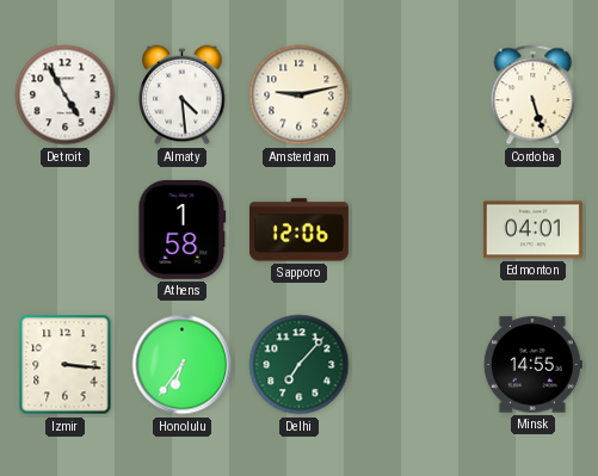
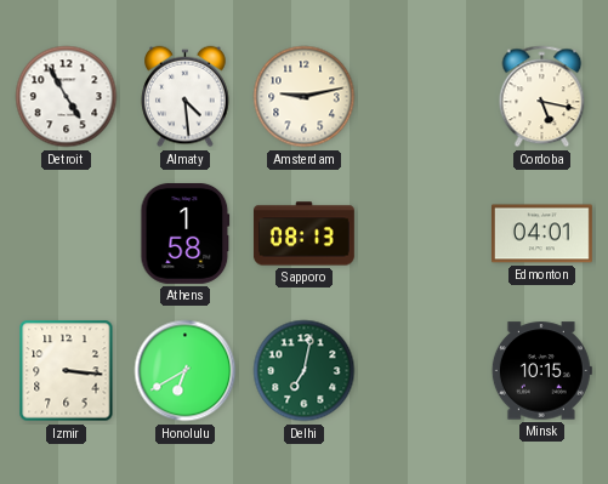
Cordoba: 5:27 -> 5:17 (542, 97)
Sapporo: 12:06 -> 08:13 (303, 234)
Honolulu: 6:36 -> 6:40 (186, 371)
Delhi: 7:07 -> 7:02 (305, 371)
Minsk: 14:55 -> 10:15 (541, 371)
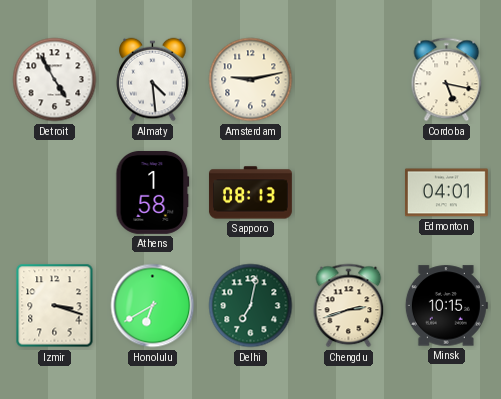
Izmir: 3:16 -> 3:18 (55, 306)
Chengdu: none -> 2:42 (349, 306)
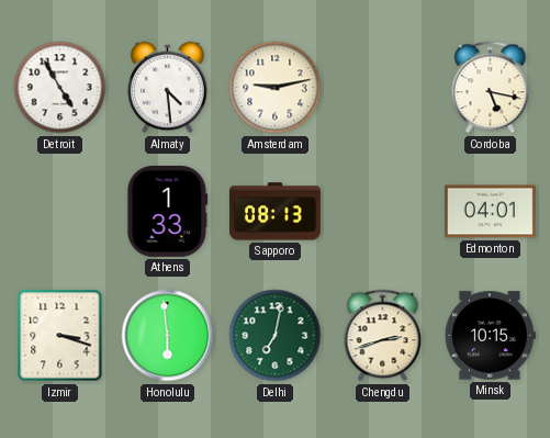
Athens: 1:58 -> 1:33 (168, 211)
Honolulu: 6:40 -> 5:59 (168, 336)
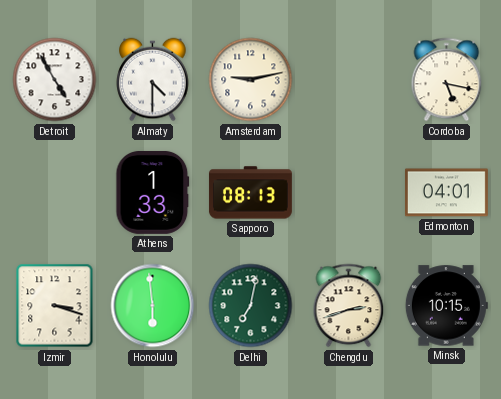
Almaty: 4:29 -> 4:30 (153, 80)
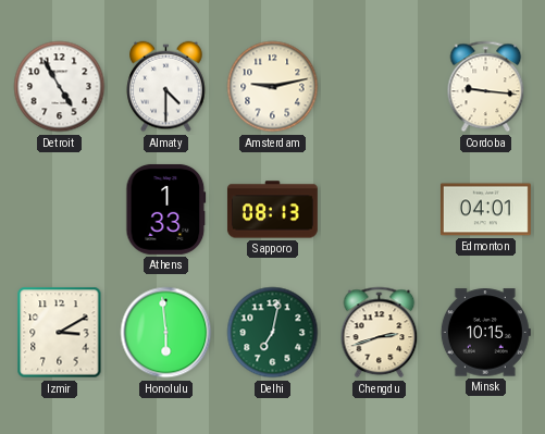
Cordoba: 5:17 -> 9:16 (486, 87)
Izmir: 3:18 -> 3:10 (60, 333)
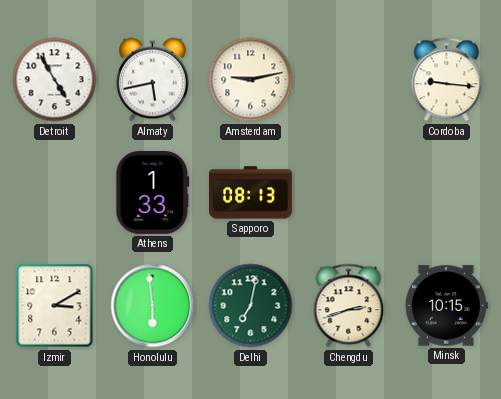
Almaty: 4:30 -> 5:43 (153, 80)
Edmonton: 04:01 -> none (485, 210)
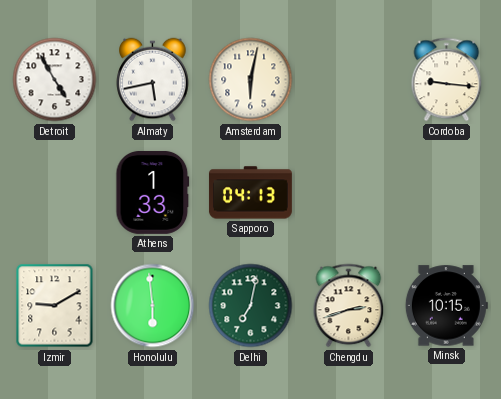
Amsterdam: 9:13 -> 6:02 (251, 80)
Sapporo: 08:13 -> 04:13 (250, 193)
Izmir: 3:10 -> 9:10 (55, 306)
